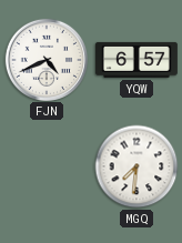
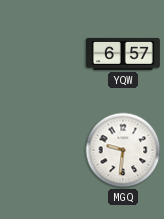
FJN: 4:41 -> none (46, 59)
MGQ: 7:31 -> 9:31 (123, 150)
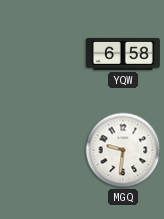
YQW: 6:57 -> 6:58 (123, 54)
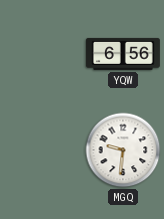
YQW: 6:58 -> 6:56 (123, 54)
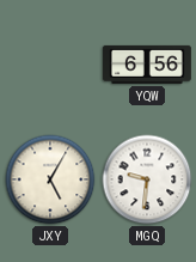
JXY: none -> 5:05 (50, 179)
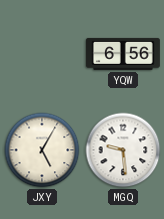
MGQ: 9:31 -> 9:29 (123, 150)
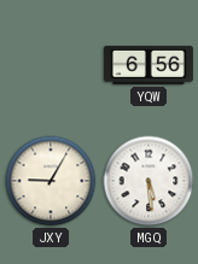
JXY: 5:05 -> 9:05 (51, 181)
MGQ: 9:29 -> 5:29 (148, 181)
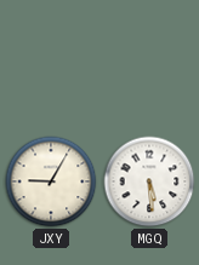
YQW: 6:56 -> none (148, 65)
